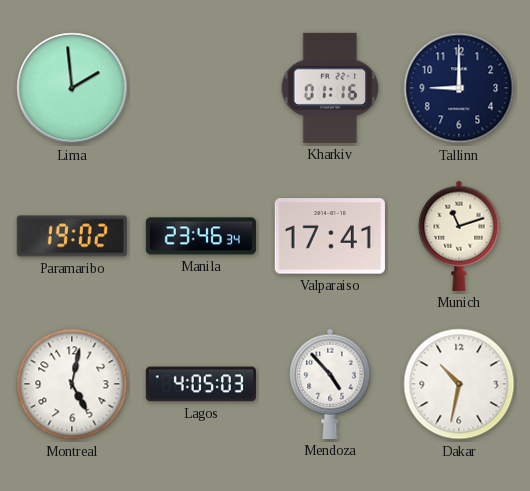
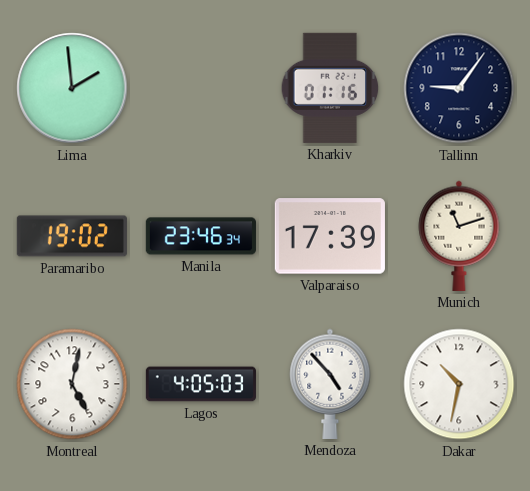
Tallinn: 9:00 -> 9:06 (459, 88)
Valparaiso: 17:41 -> 17:39 (330, 236)
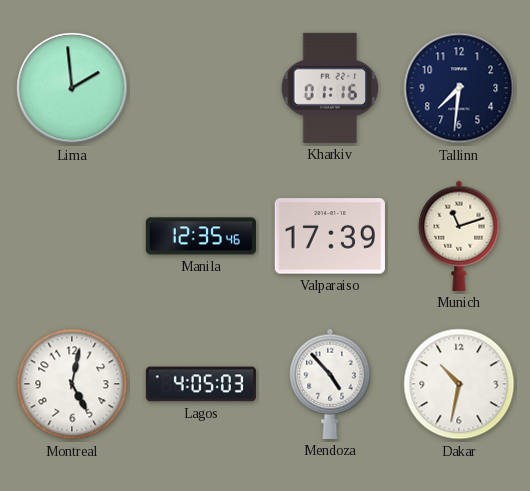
Tallinn: 9:06 -> 7:31 (459, 88)
Paramaribo: 19:02 -> none (72, 236)
Manila: 23:46 -> 12:35 (201, 236)
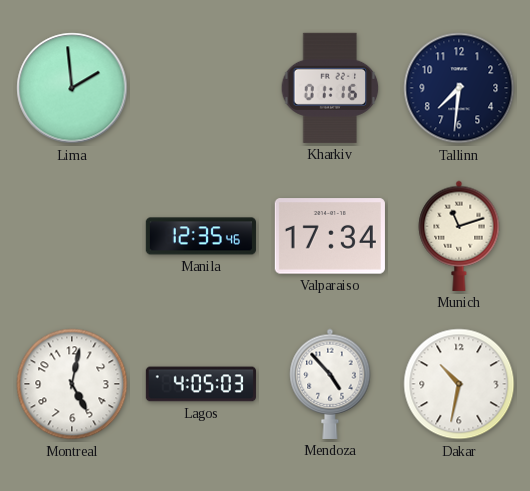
Valparaiso: 17:39 -> 17:34 (330, 236)
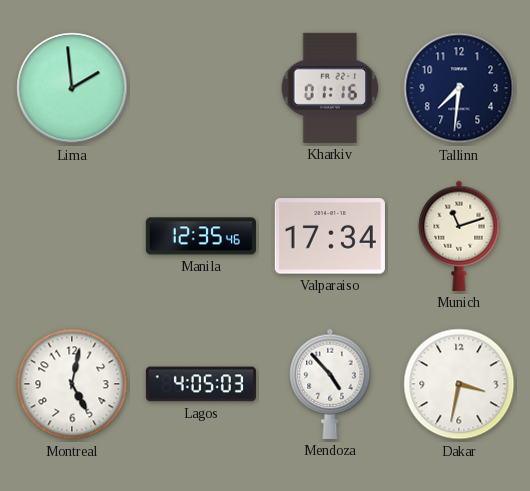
Dakar: 10:32 -> 3:32 (459, 384)
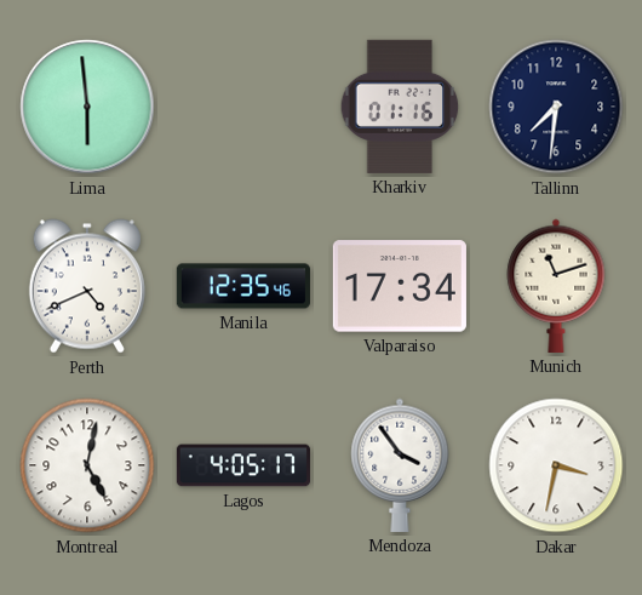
Lima: 1:59 -> 5:59 (87, 107)
Perth: none -> 4:41 (87, 286)
Lagos: 4:05:03 -> 4:05:17 (243, 465)
Mendoza: 4:53 -> 3:54 (400, 465)
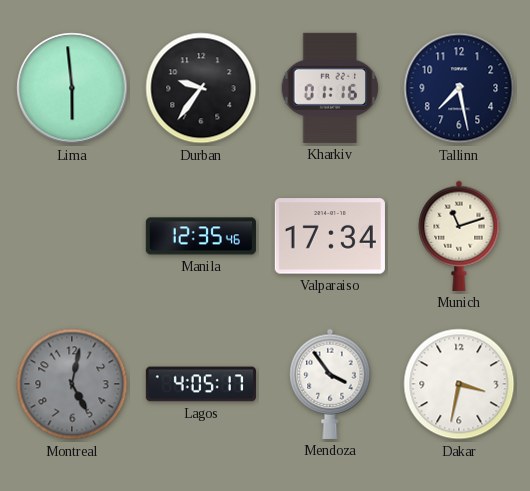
Durban: none -> 9:36 (201, 88)
Tallinn: 7:31 -> 7:28 (459, 88)
Perth: 4:41 -> none (87, 286)
Montreal dial: white -> grey (72, 384)
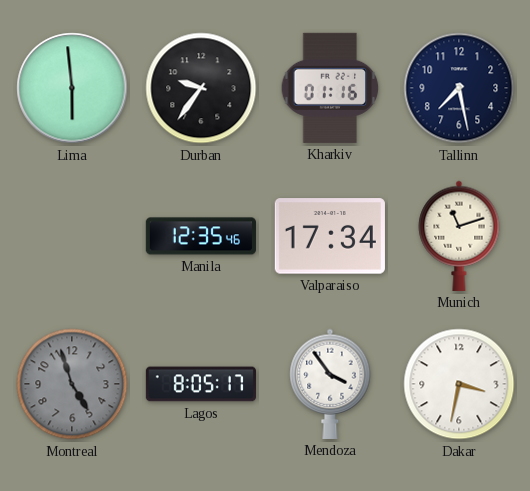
Montreal: 5:02 -> 4:57 (72, 384)
Lagos: 4:05 -> 8:05 (201, 384)
